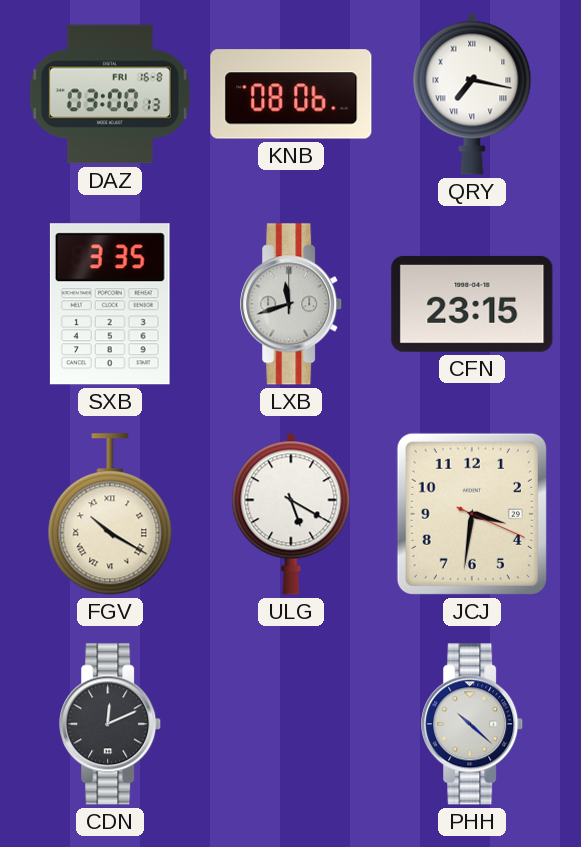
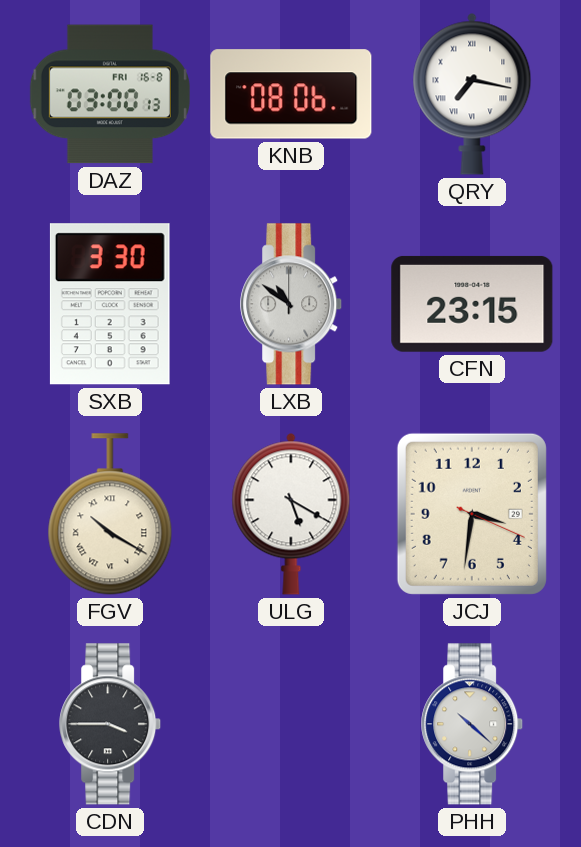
SXB: 3:35 -> 3:30 (110, 304)
LXB: 11:42 -> 10:51 (292, 304)
CDN: 12:11 -> 3:45 (111, 724)
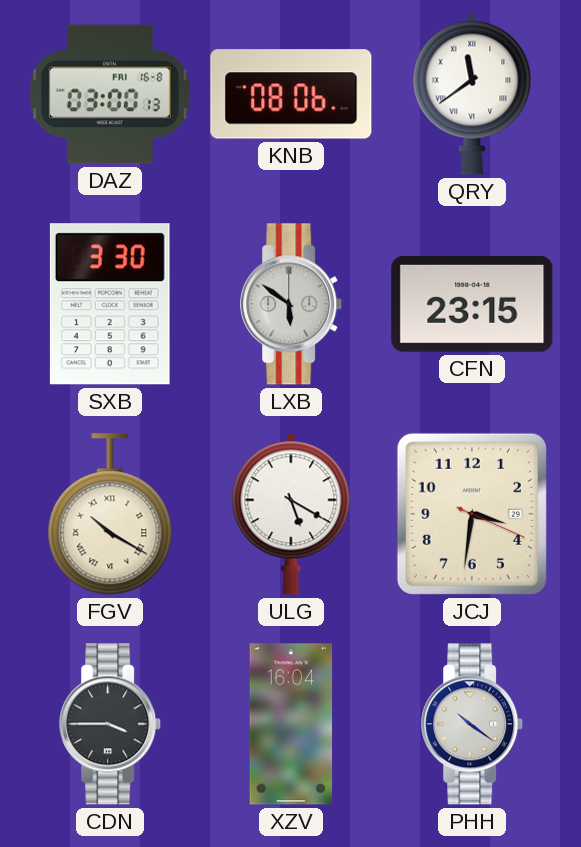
QRY: 7:17 -> 11:39 (472, 94)
LXB: 10:51 -> 5:51 (292, 304)
XZV: none -> 16:04 (291, 724)
PHH: 10:22 -> 10:21 (473, 724)
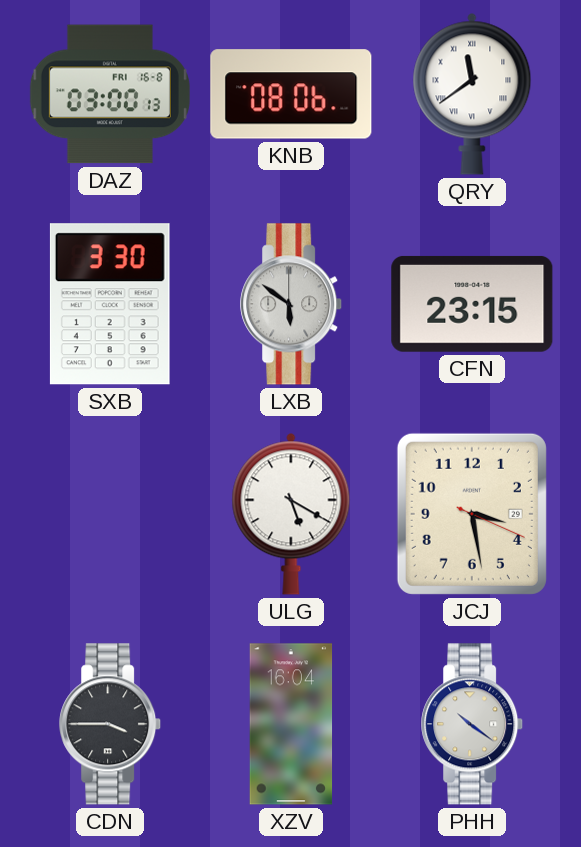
FGV: 10:20 -> none (110, 514)
JCJ: 3:31 -> 3:28 (472, 514)
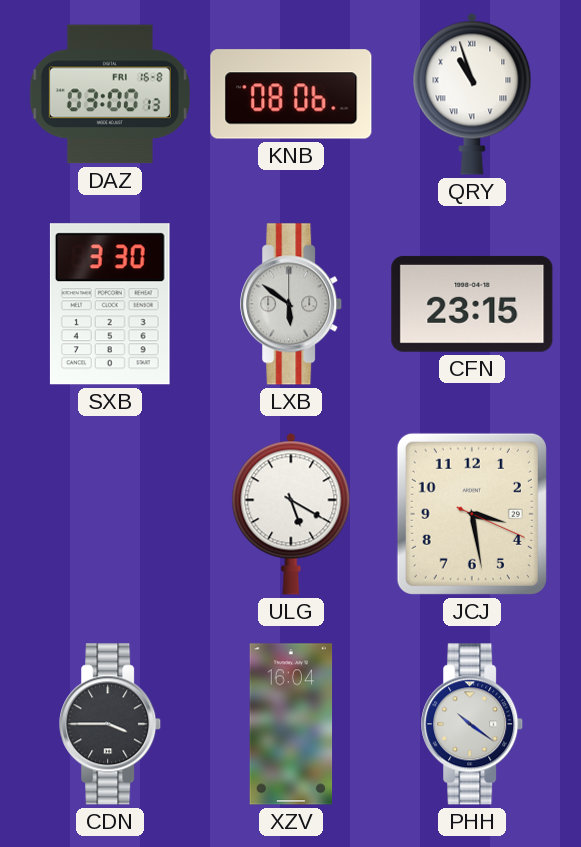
QRY: 11:39 -> 10:57 (472, 94)
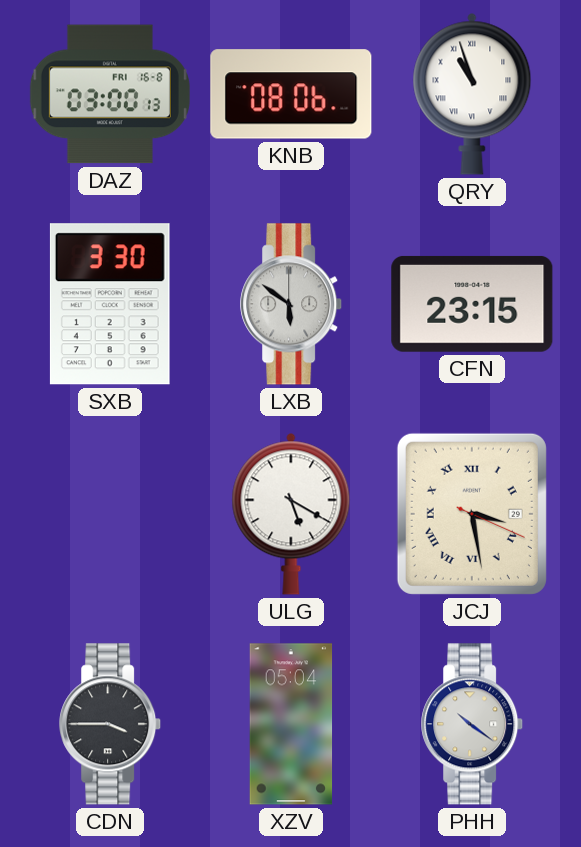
JCJ numerals: Arabic -> Roman (472, 514)
XZV: 16:04 -> 05:04 (291, 724)
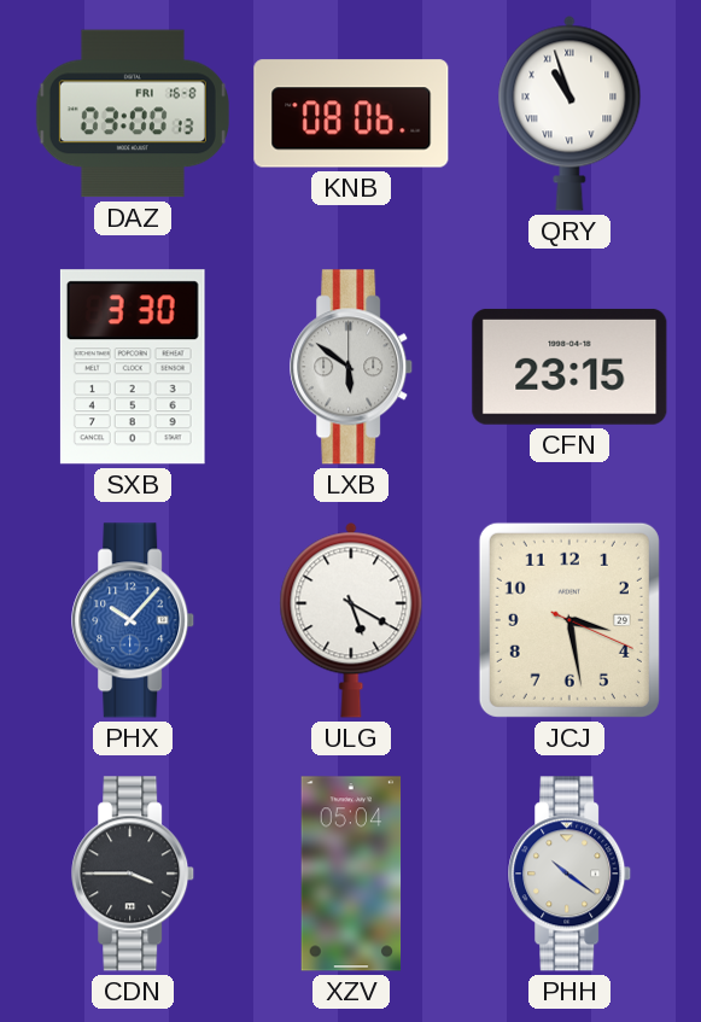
PHX: none -> 10:07 (134, 620)
JCJ numerals: Roman -> Arabic (569, 620)
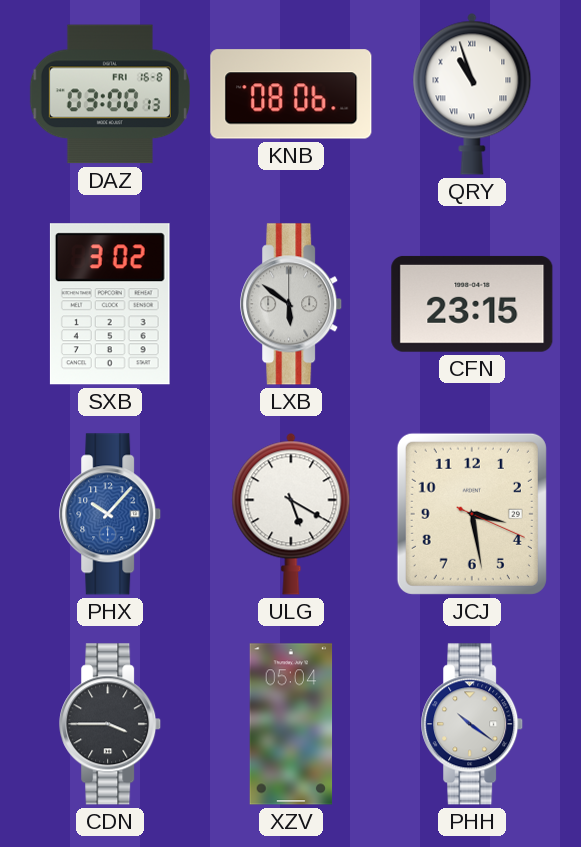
SXB: 3:30 -> 3:02 (110, 304)
